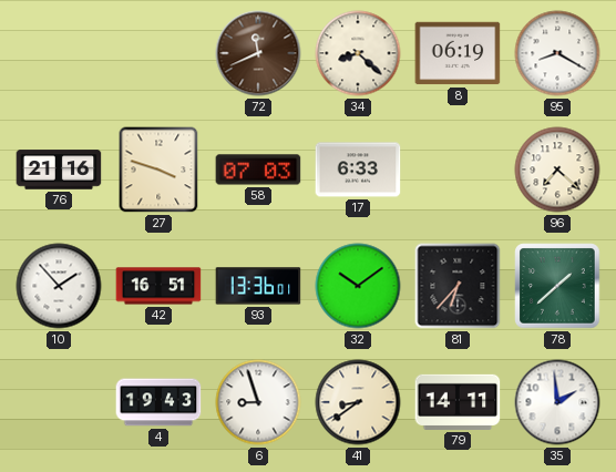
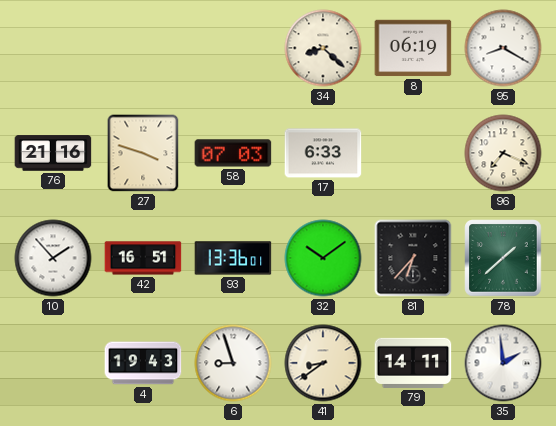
72: 11:41 -> none (258, 53)
96: 7:22 -> 7:19 (503, 153)
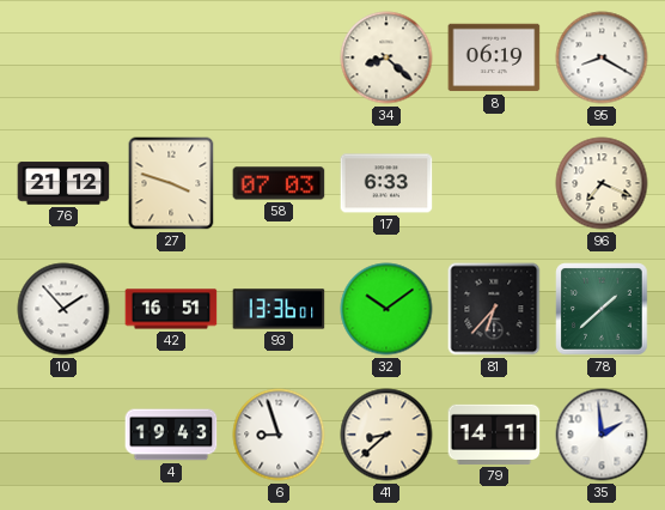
76: 21:16 -> 21:12 (63, 183)
41: 8:39 -> 8:38 (386, 435)
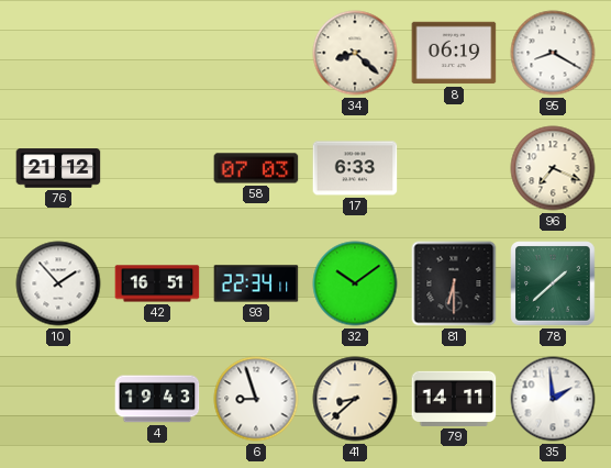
27: 3:48 -> none (171, 183)
93: 13:36 -> 22:34 (256, 283)
81: 6:37 -> 6:30 (454, 283)
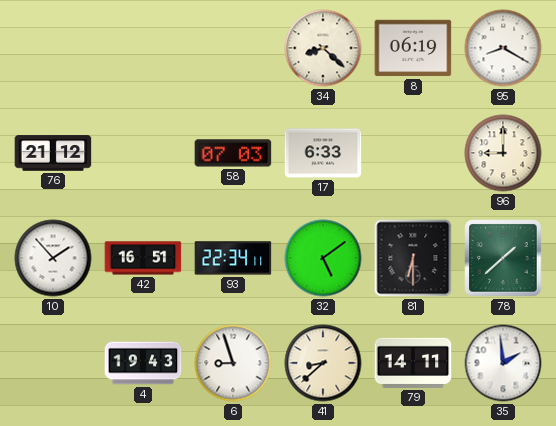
96: 7:19 -> 9:00 (503, 153)
32: 10:09 -> 5:09 (323, 258)
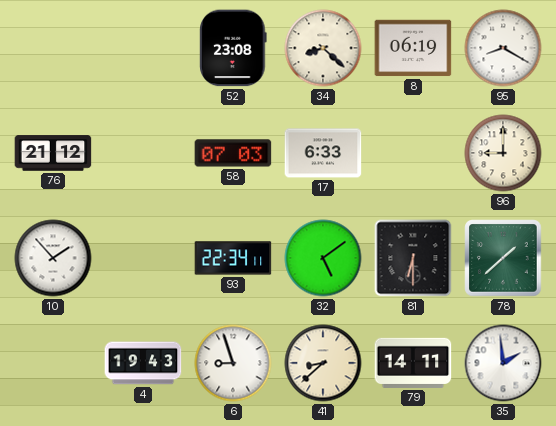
52: none -> 23:08 (233, 48)
42: 16:51 -> none (143, 258)
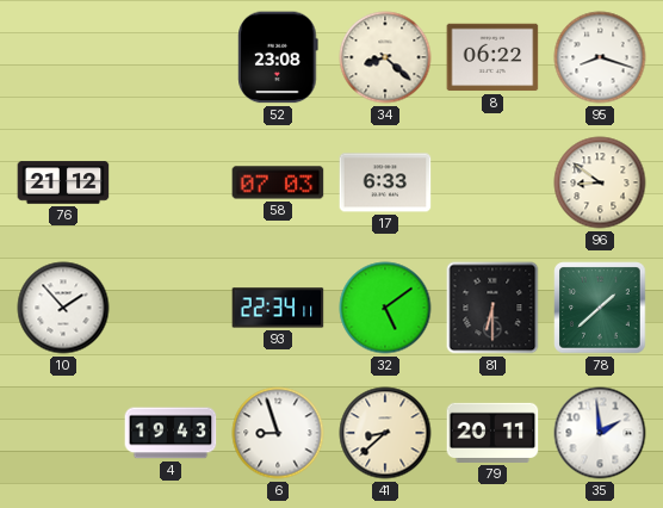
8: 06:19 -> 06:22 (492, 57)
95: 8:20 -> 8:18 (600, 57)
96: 9:00 -> 8:51 (600, 182)
79: 14:11 -> 20:11 (492, 433)
